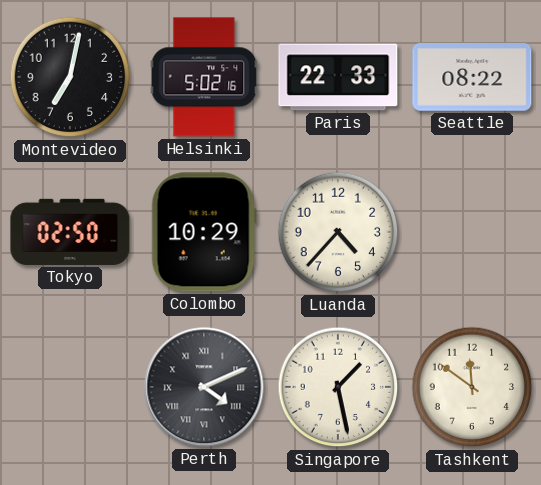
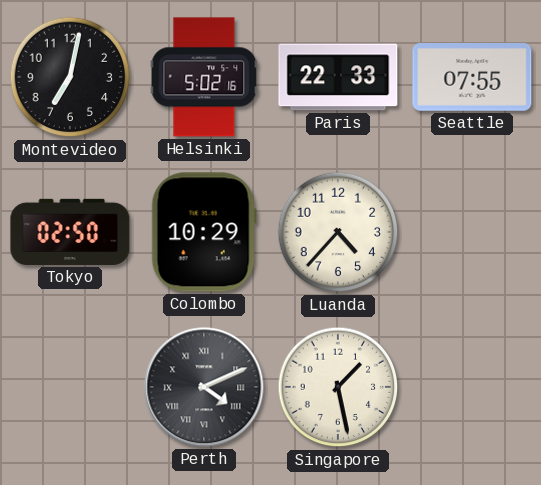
Seattle: 08:22 -> 07:55 (472, 78)
Tashkent: 11:51 -> none (472, 387)
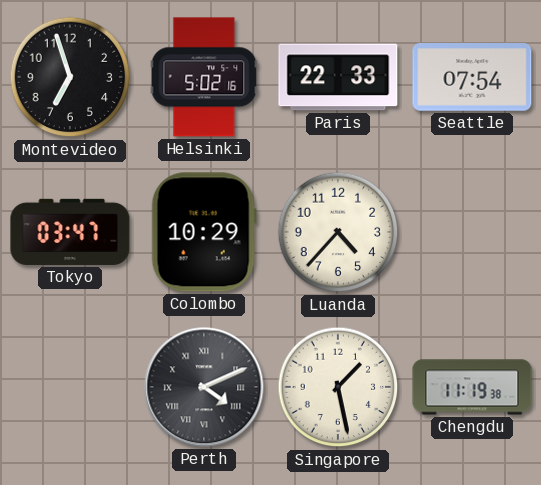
Montevideo: 7:02 -> 6:57 (70, 77)
Seattle: 07:55 -> 07:54 (472, 78)
Tokyo: 02:50 -> 03:47 (70, 232)
Chengdu: none -> 11:19 (472, 387)
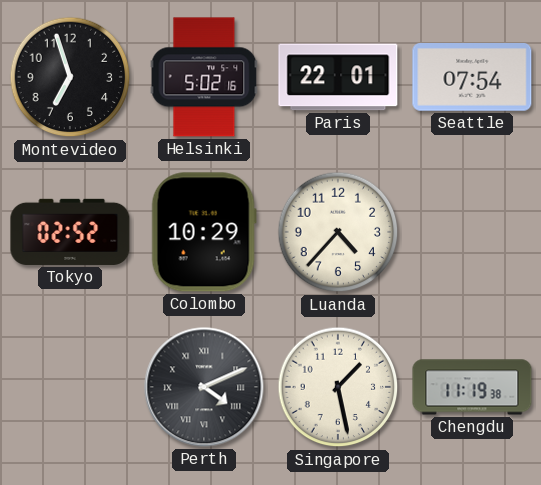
Paris: 22:33 -> 22:01 (338, 77)
Tokyo: 03:47 -> 02:52 (70, 232)
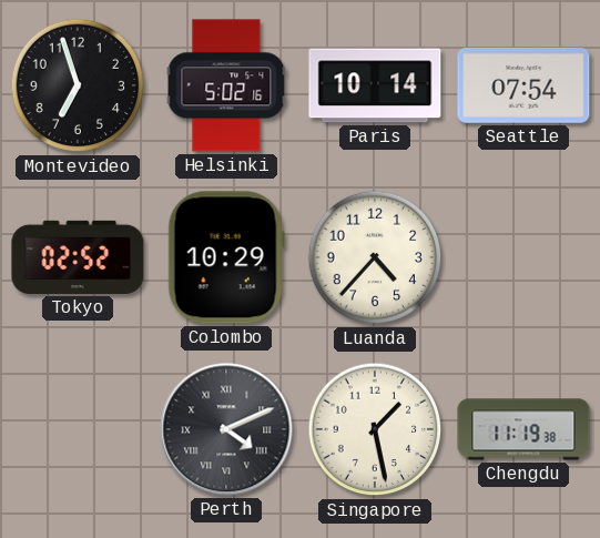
Paris: 22:01 -> 10:14 (375, 85)
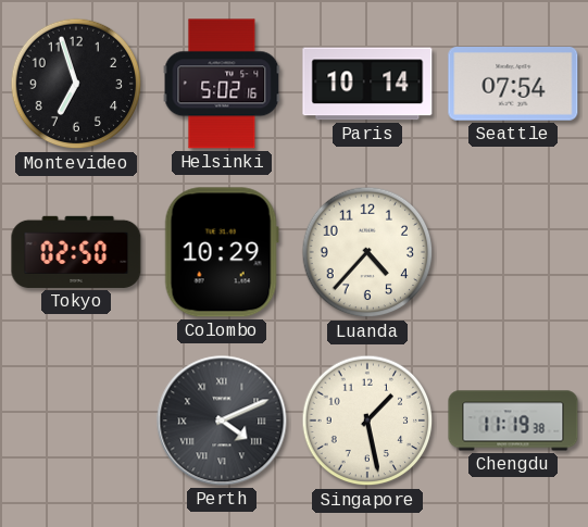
Tokyo: 02:52 -> 02:50 (76, 252)
